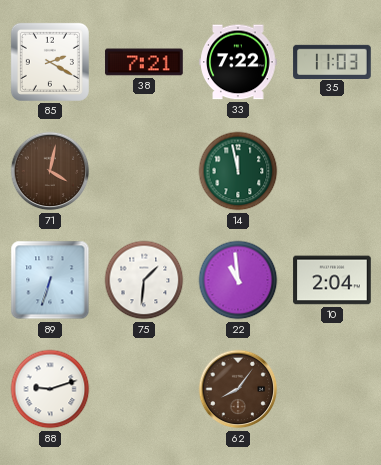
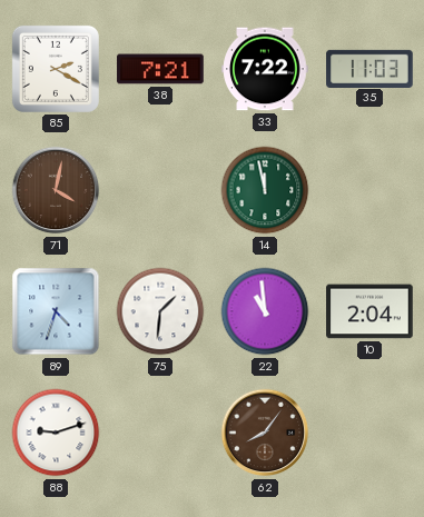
89: 6:33 -> 4:33 (56, 311)
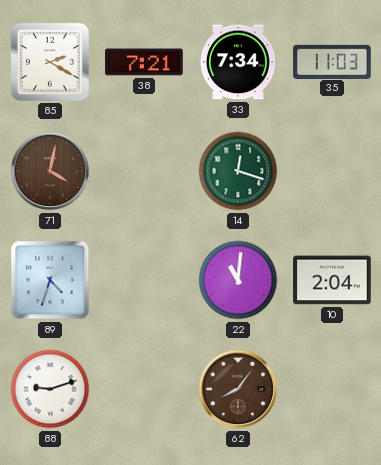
33: 7:22 -> 7:34 (238, 62)
14: 11:58 -> 12:18 (238, 171)
75: 1:31 -> none (160, 311)
22: 10:59 -> 11:01 (238, 280)
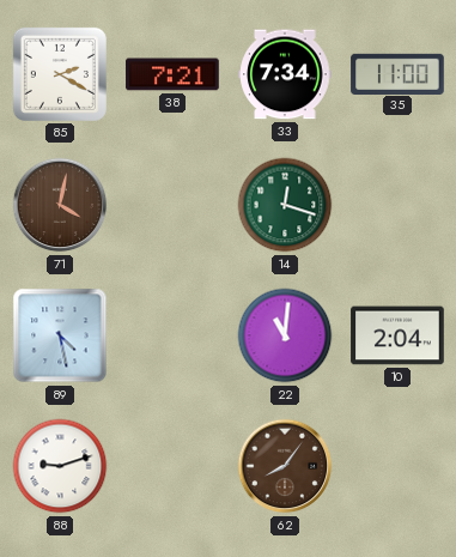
35: 11:03 -> 11:00 (397, 73)
89: 4:33 -> 4:28 (60, 335)
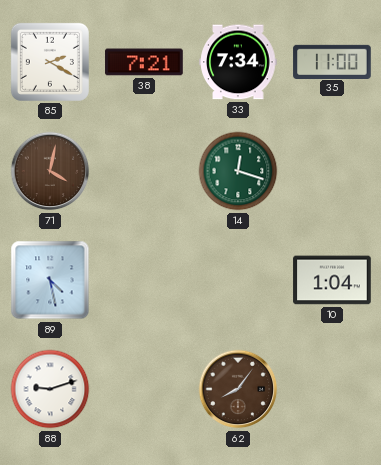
22: 11:01 -> none (285, 335)
10: 2:04 -> 1:04 (332, 280)
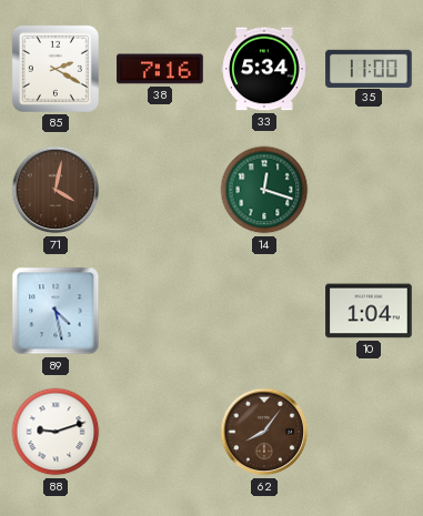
38: 7:21 -> 7:16 (160, 69)
33: 7:34 -> 5:34 (264, 69)
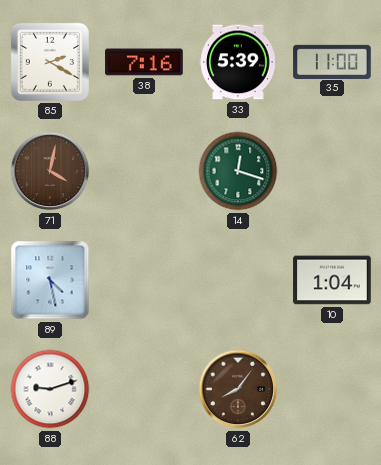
33: 5:34 -> 5:39 (238, 62)
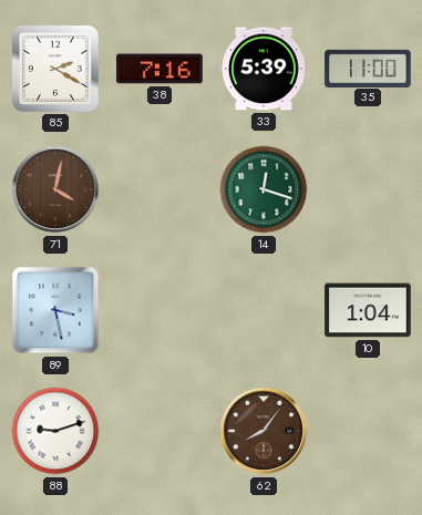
89: 4:28 -> 3:28 (55, 310)
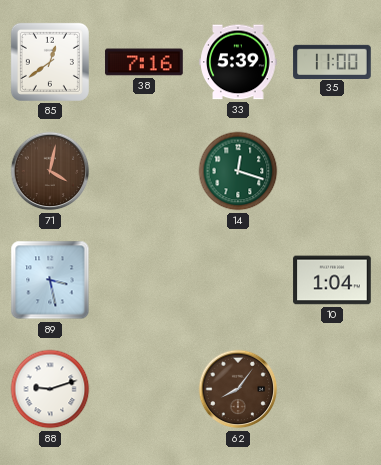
85: 2:20 -> 12:39 (50, 62)
